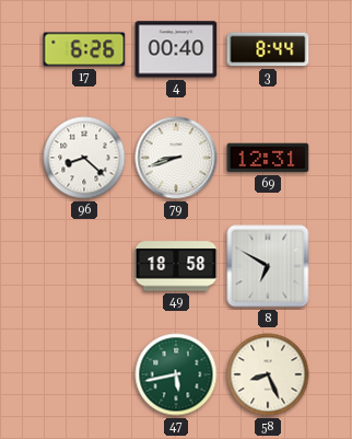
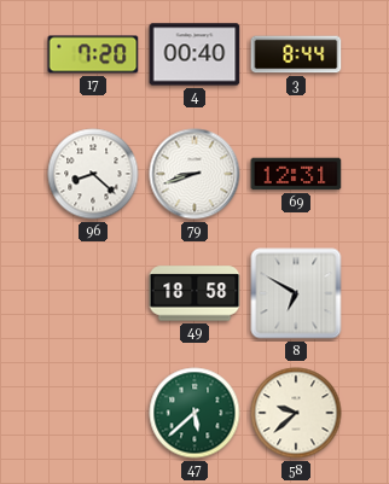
17: 6:26 -> 7:20 (93, 54)
47: 5:43 -> 5:38 (194, 413)
58: 8:26 -> 9:38 (296, 413)
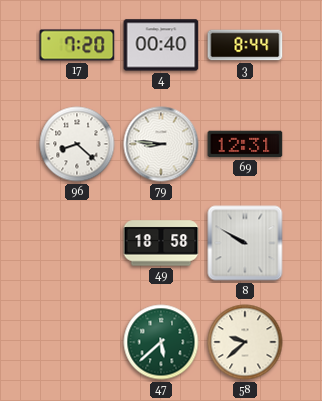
79: 8:42 -> 8:46 (161, 144)
8: 6:50 -> 9:50 (245, 243)
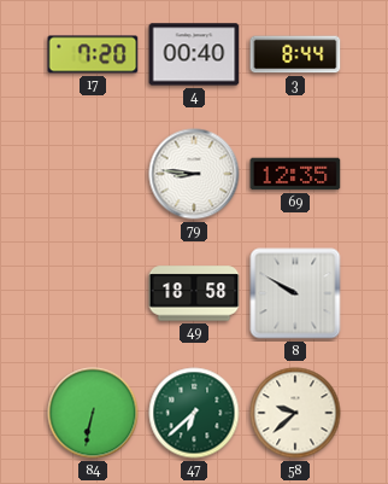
96: 8:22 -> none (77, 144)
69: 12:31 -> 12:35 (295, 174)
84: none -> 6:32 (93, 413)
47: 5:38 -> 6:38 (194, 413)
